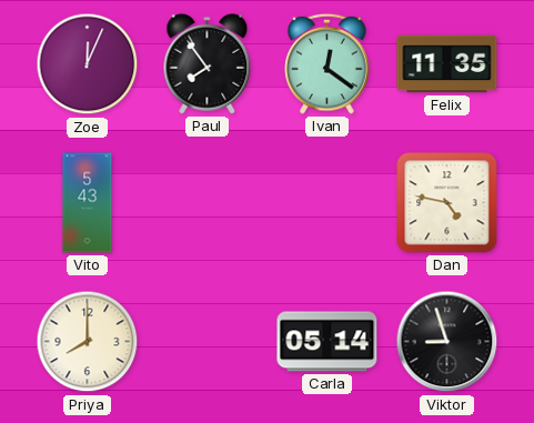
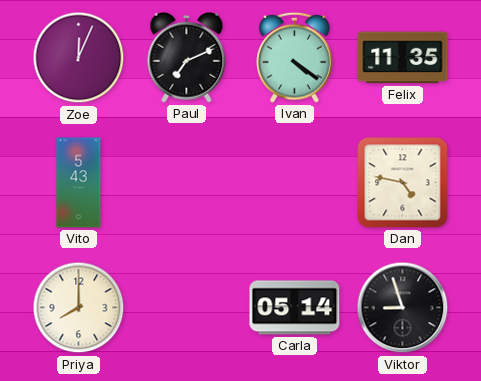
Paul: 7:54 -> 7:11 (187, 57)
Ivan: 12:21 -> 4:21 (295, 57)
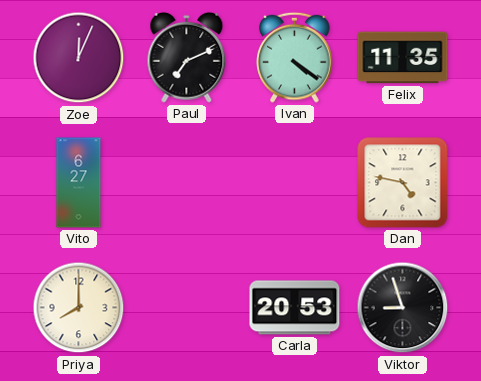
Vito: 5:43 -> 6:27 (79, 183)
Carla: 05:14 -> 20:53 (295, 308)
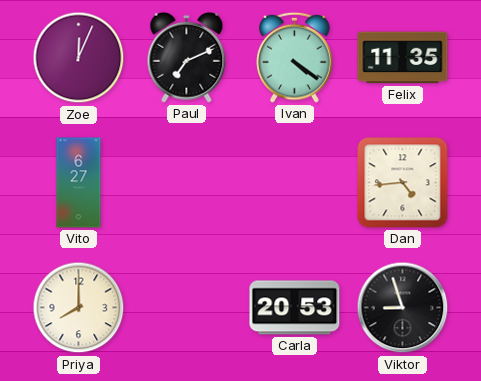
Dan: 4:47 -> 4:44 (403, 183)
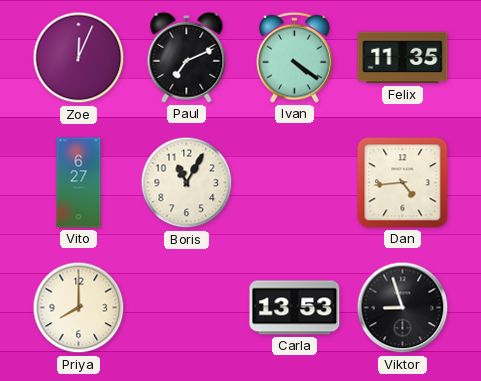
Boris: none -> 11:05 (187, 183)
Carla: 20:53 -> 13:53 (295, 308)
